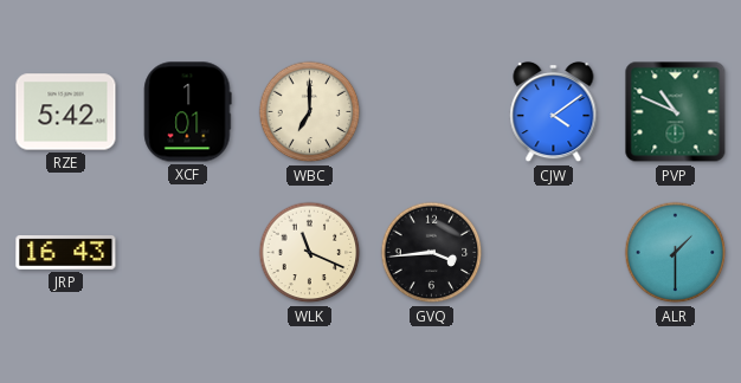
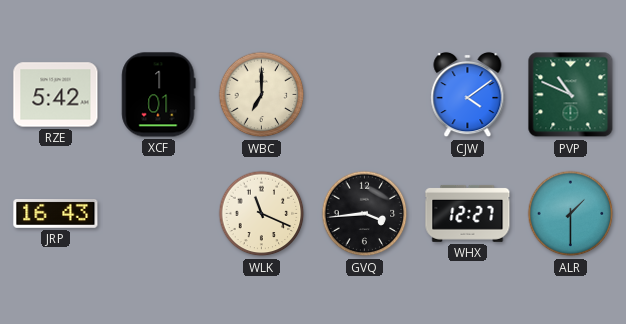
WHX: none -> 12:27 (468, 213)
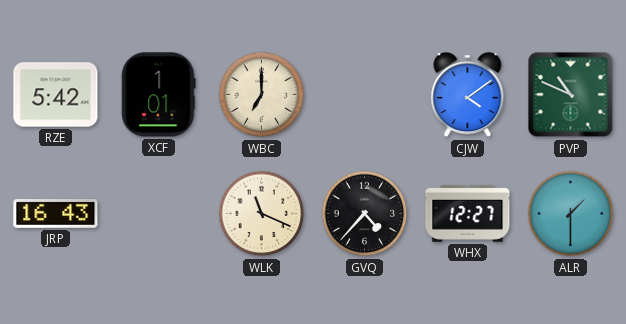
GVQ: 3:44 -> 4:37 (365, 214)
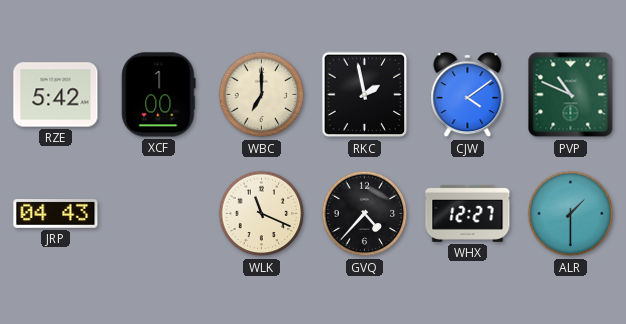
XCF: 1:01 -> 1:00 (159, 95)
RKC: none -> 1:58 (365, 95)
JRP: 16:43 -> 04:43 (56, 214)
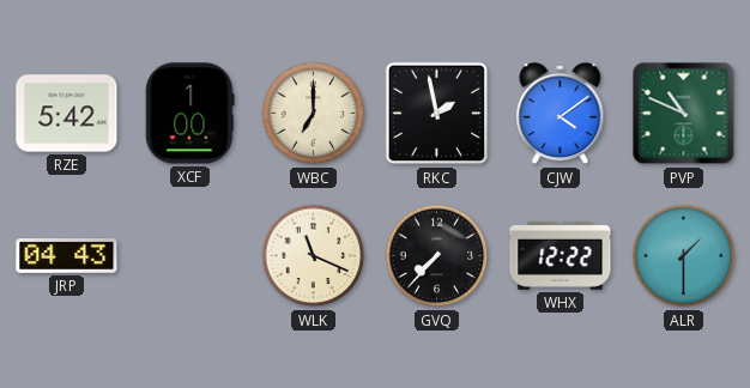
GVQ: 4:37 -> 7:37 (437, 256)
WHX: 12:27 -> 12:22 (561, 255)
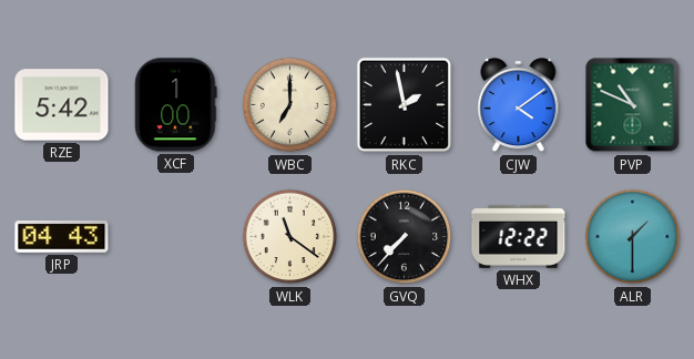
WLK: 11:19 -> 11:21 (290, 237)
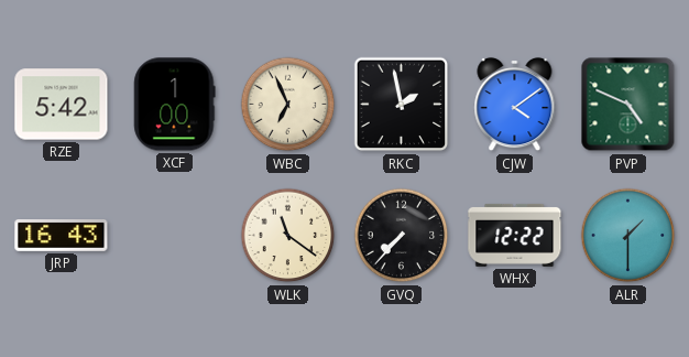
WBC: 7:00 -> 6:56 (288, 105)
PVP: 10:49 -> 4:49 (628, 105)
JRP: 04:43 -> 16:43 (62, 236)
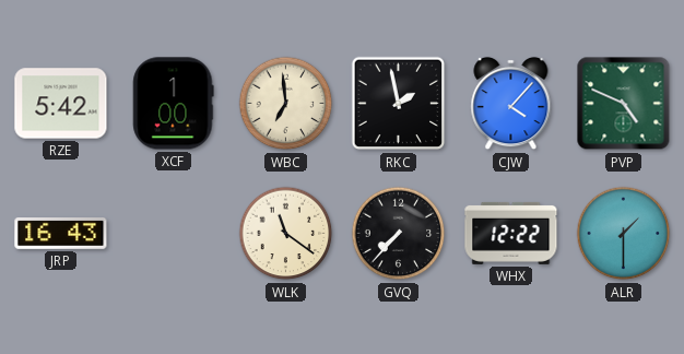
WBC: 6:56 -> 6:59 (286, 104)
CJW: 4:09 -> 4:07 (511, 104)
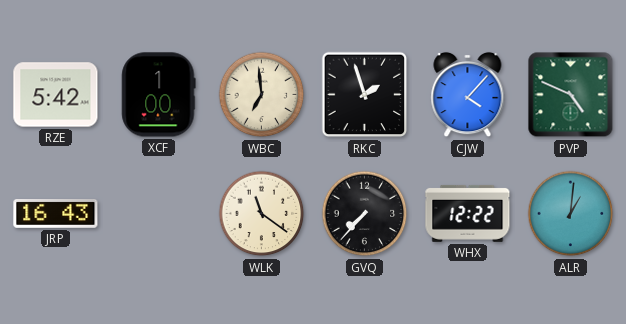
RKC: 1:58 -> 1:57 (365, 95)
ALR: 1:30 -> 1:01 (571, 214)
